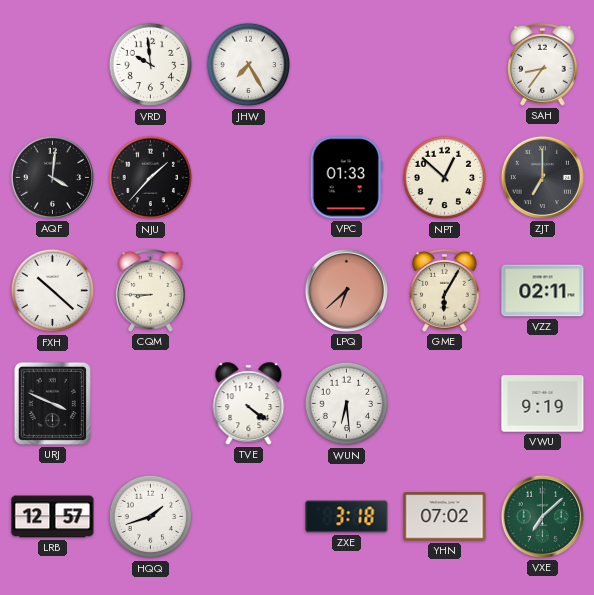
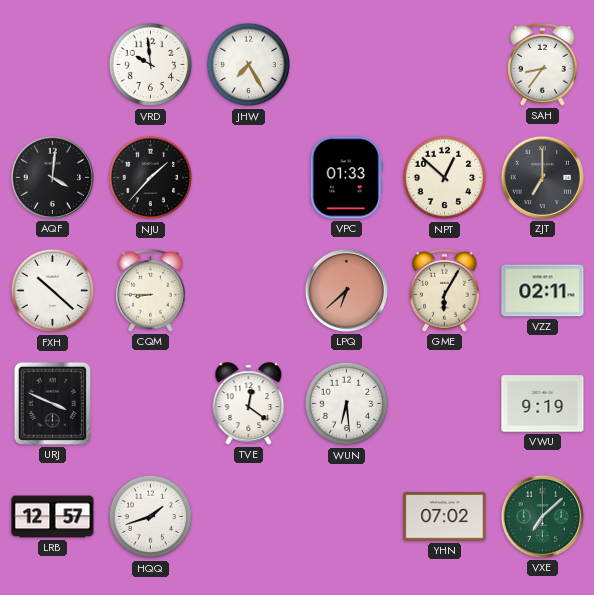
TVE: 4:21 -> 12:21 (249, 404)
ZXE: 3:18 -> none (347, 517)
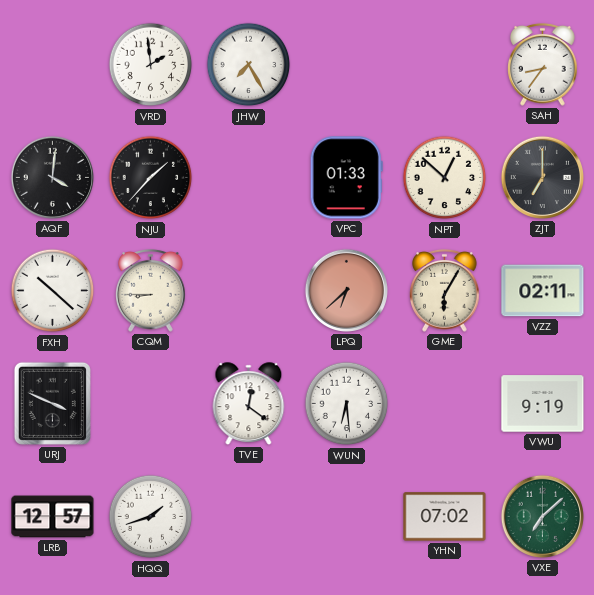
VRD: 9:59 -> 1:59 (151, 65)
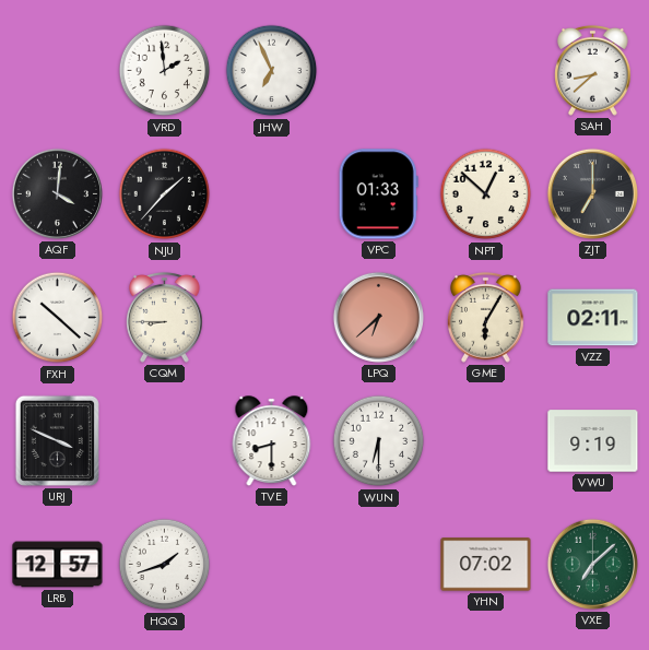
JHW: 7:25 -> 6:56 (272, 71)
SAH: 8:36 -> 8:38 (593, 70)
TVE: 12:21 -> 8:30 (272, 441)
WUN: 6:29 -> 6:30 (379, 441)
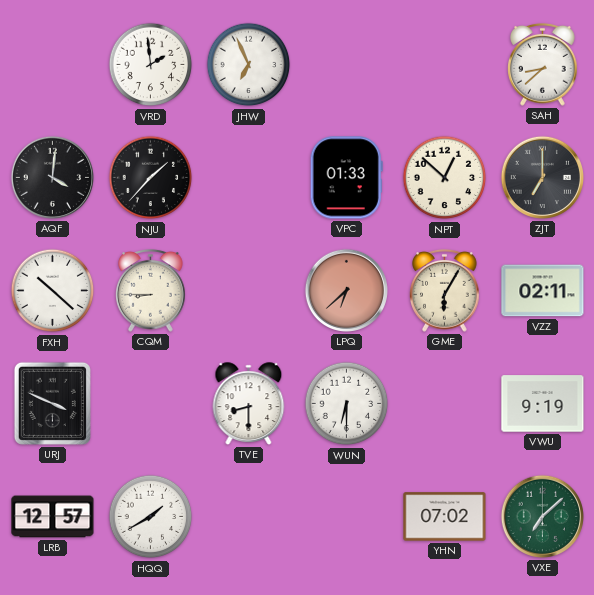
HQQ: 1:42 -> 1:40 (151, 517)
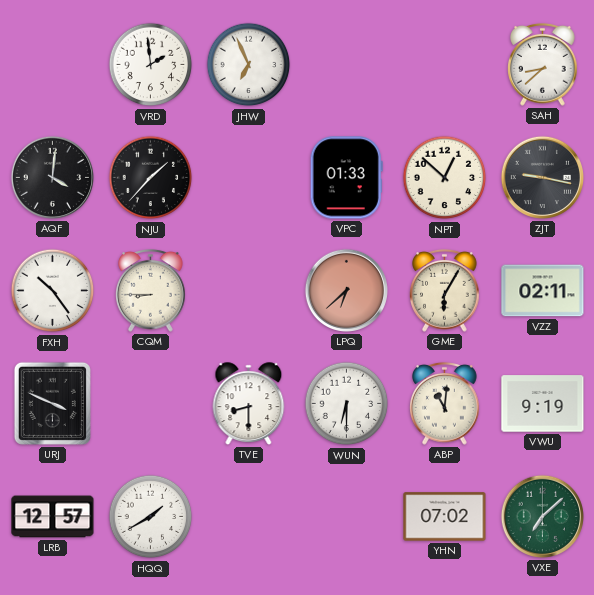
ZJT: 7:00 -> 9:17 (542, 177)
FXH: 10:22 -> 10:24 (53, 291)
ABP: none -> 11:01 (445, 403)
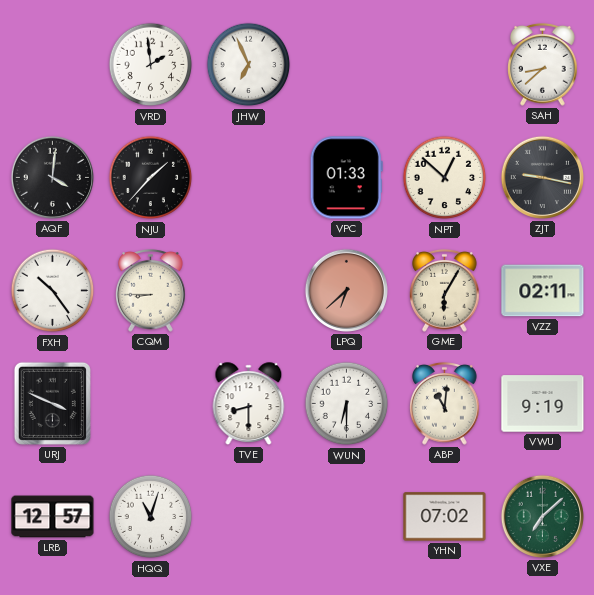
HQQ: 1:40 -> 11:03 (151, 517)
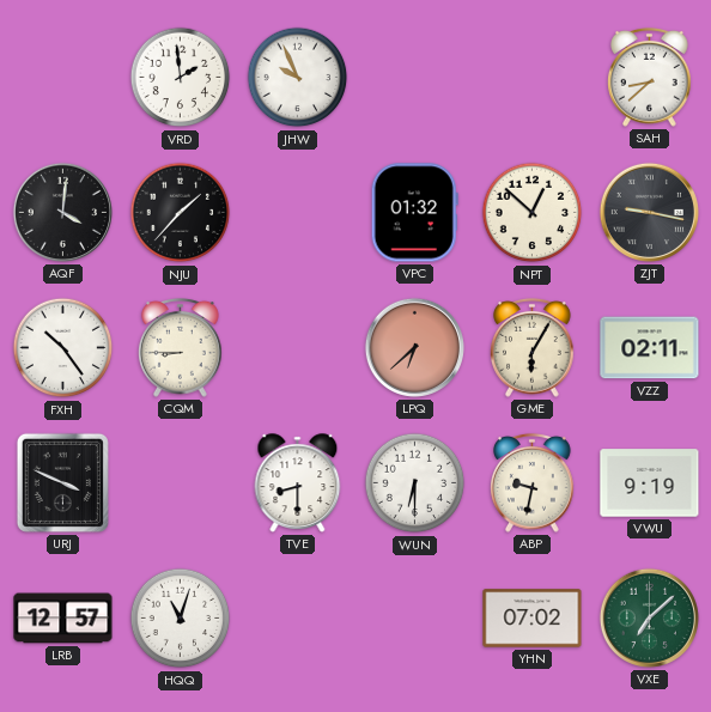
JHW: 6:56 -> 9:56 (298, 78)
VPC: 01:33 -> 01:32 (414, 213)
ABP: 11:01 -> 9:32 (533, 482)
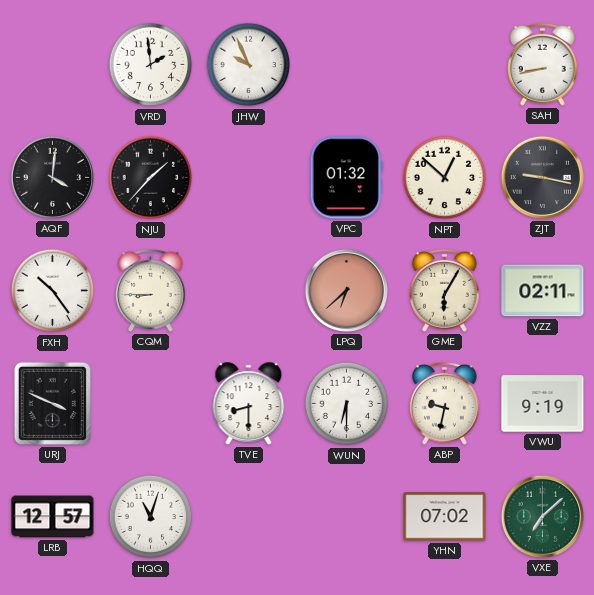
SAH: 8:38 -> 8:43 (543, 64)
